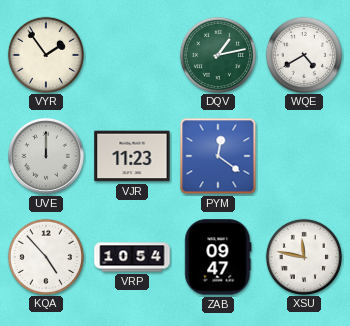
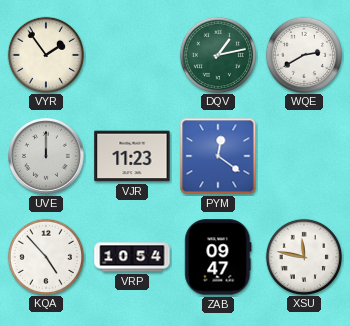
WQE: 4:40 -> 2:40 (303, 54)
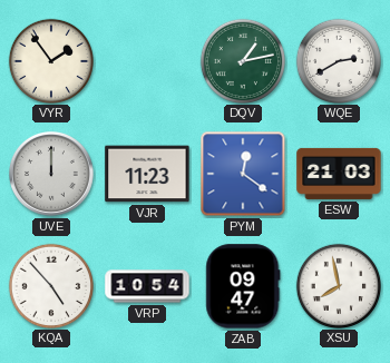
ESW: none -> 21:03 (339, 174)
XSU: 11:47 -> 7:58 (338, 285)
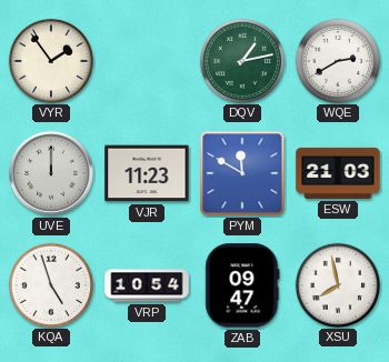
PYM: 12:21 -> 11:50 (242, 173)
KQA: 4:53 -> 4:57 (50, 284)
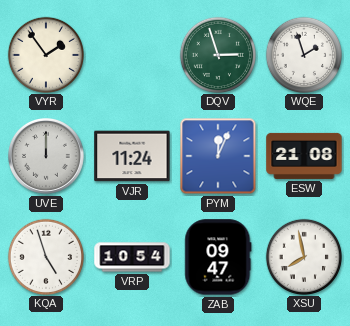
DQV: 1:13 -> 2:57 (217, 54)
WQE: 2:40 -> 1:57 (303, 54)
VJR: 11:23 -> 11:24 (132, 156)
PYM: 11:50 -> 12:04 (218, 156)
ESW: 21:03 -> 21:08 (304, 156)
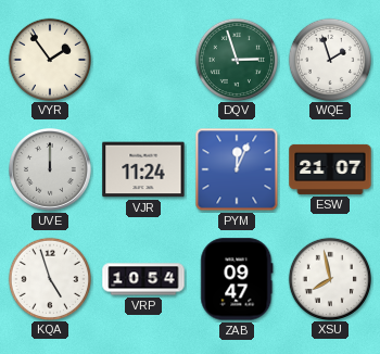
ESW: 21:08 -> 21:07 (330, 169)
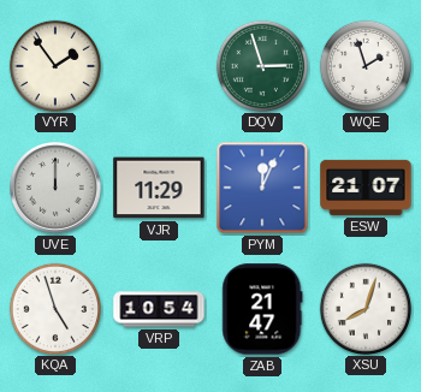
VJR: 11:24 -> 11:29 (159, 188)
ZAB: 09:47 -> 21:47 (262, 309)
XSU: 7:58 -> 8:03 (364, 308)
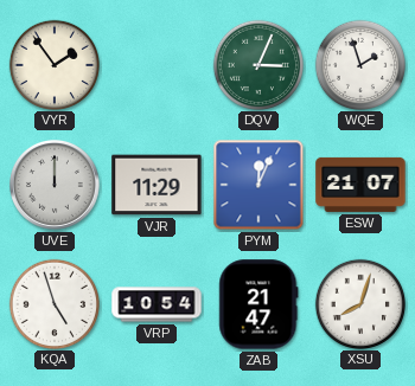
DQV: 2:57 -> 3:04 (257, 64)
